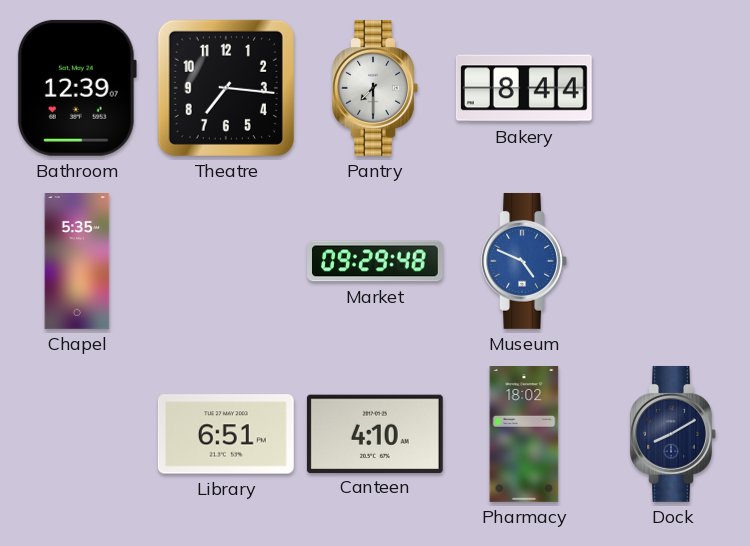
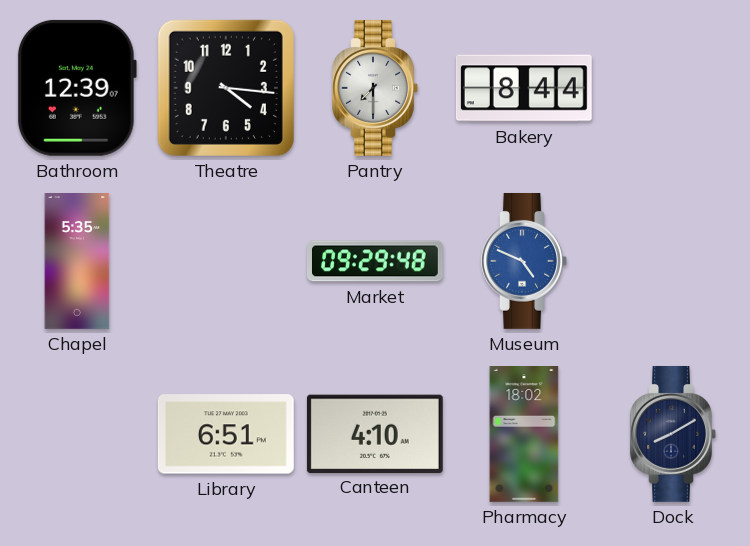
Theatre: 7:16 -> 4:16 (226, 88)
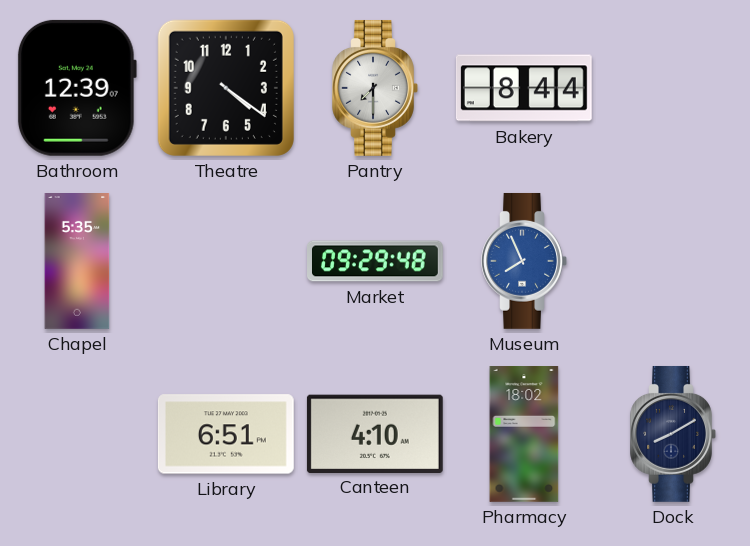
Theatre: 4:16 -> 4:21 (226, 88)
Museum: 4:49 -> 7:56 (524, 261)
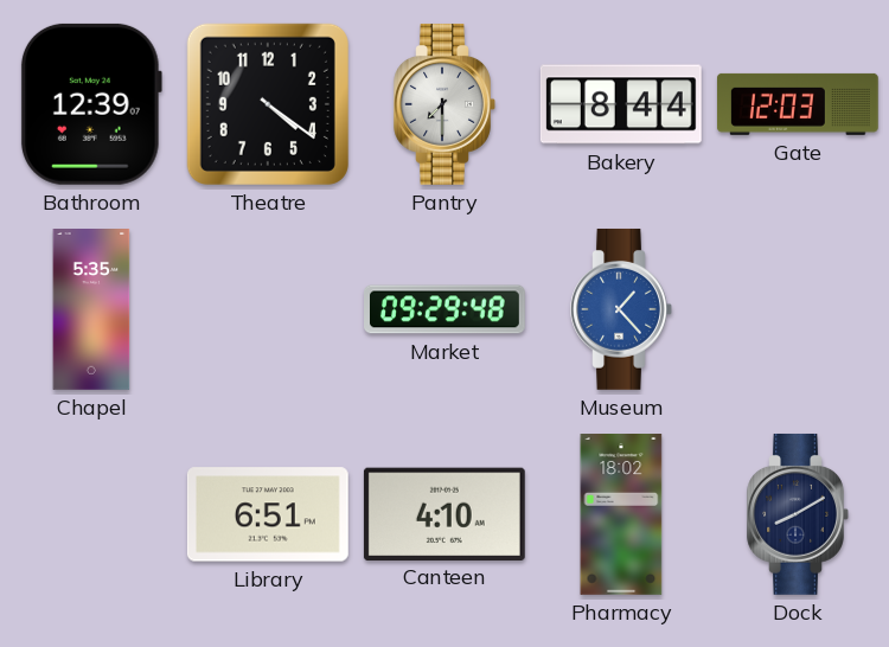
Gate: none -> 12:03 (798, 104)
Museum: 7:56 -> 1:23 (621, 309)
